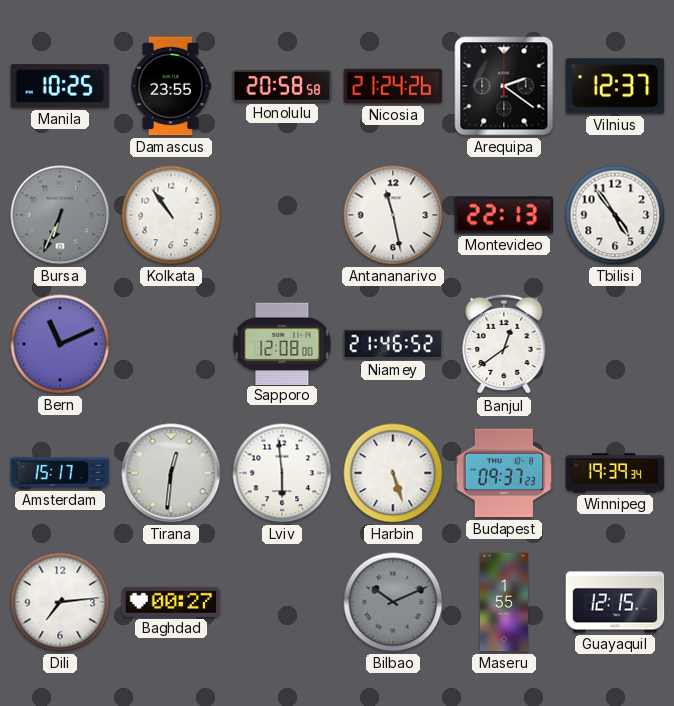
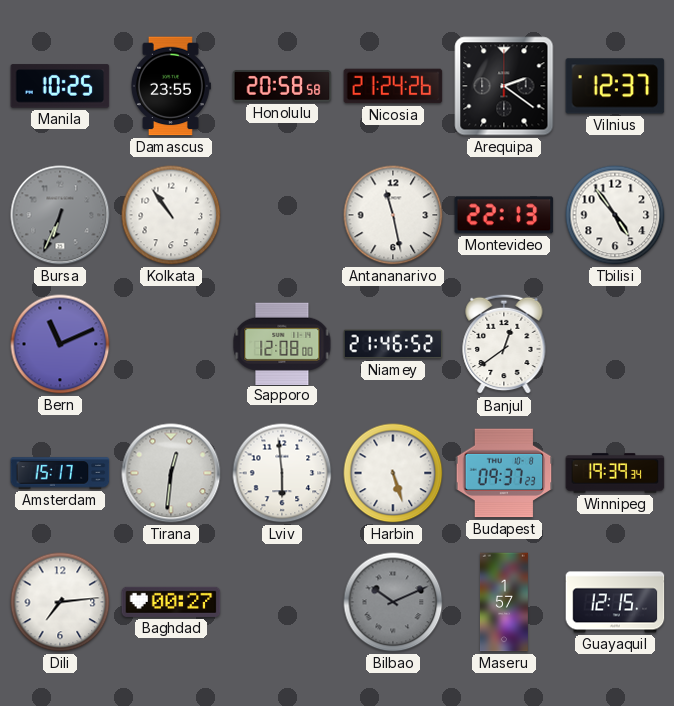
Maseru: 1:55 -> 1:57 (504, 602)
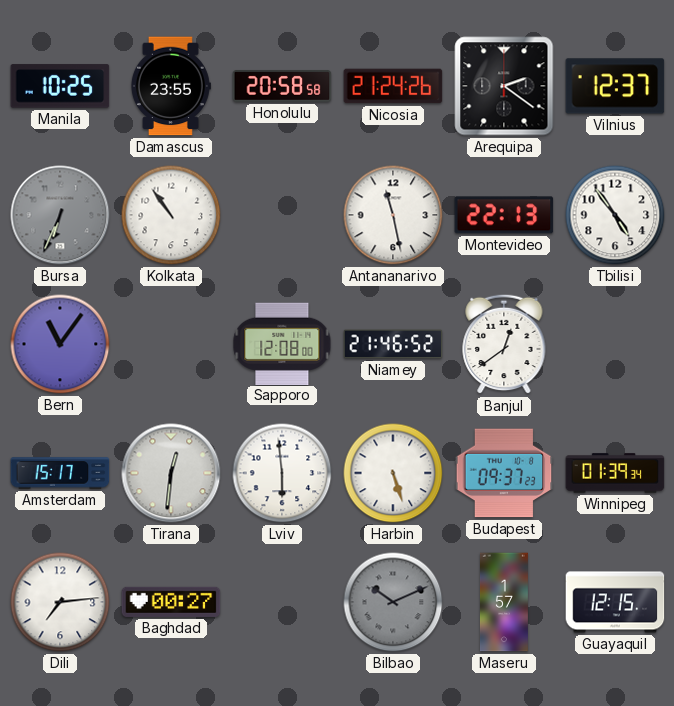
Bern: 11:11 -> 11:06 (60, 344)
Winnipeg: 19:39 -> 01:39 (615, 473)
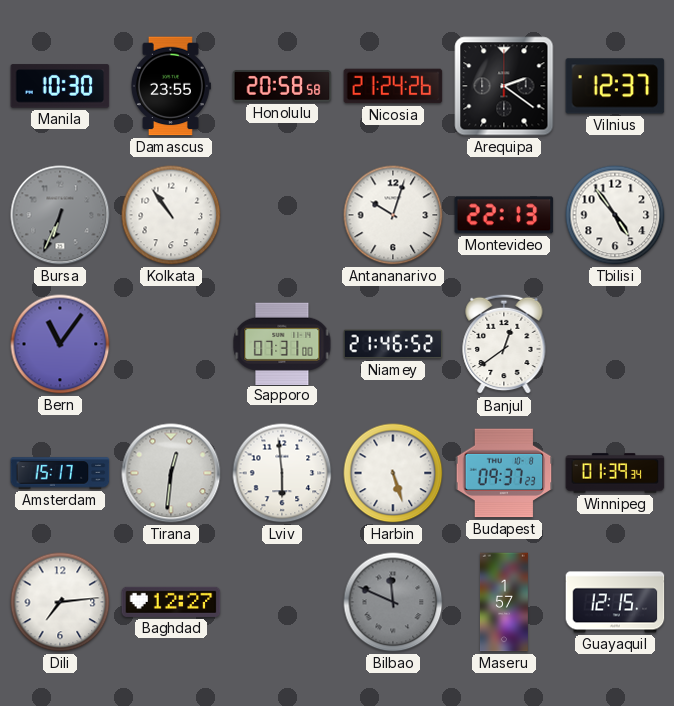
Manila: 10:25 -> 10:30 (60, 86)
Antananarivo: 11:28 -> 10:03 (393, 215)
Sapporo: 12:08 -> 07:31 (282, 343)
Baghdad: 00:27 -> 12:27 (171, 602)
Bilbao: 10:11 -> 11:49 (393, 602)
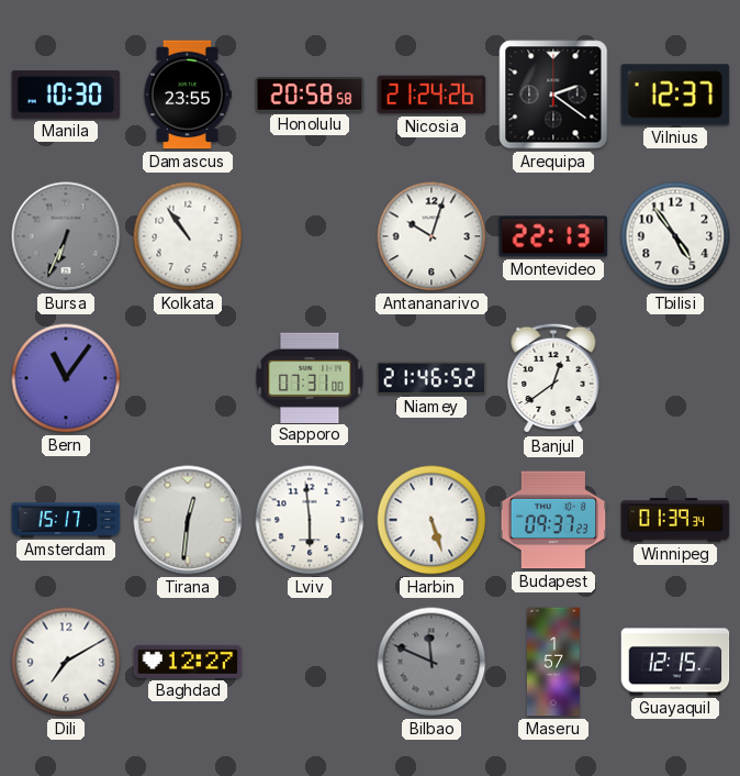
Dili: 7:14 -> 7:10 (66, 662)
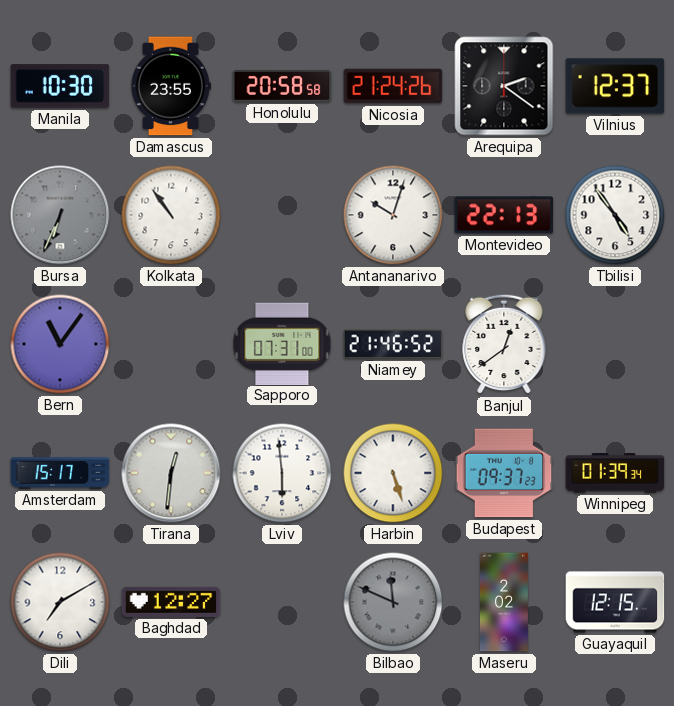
Maseru: 1:57 -> 2:02 (504, 602)
